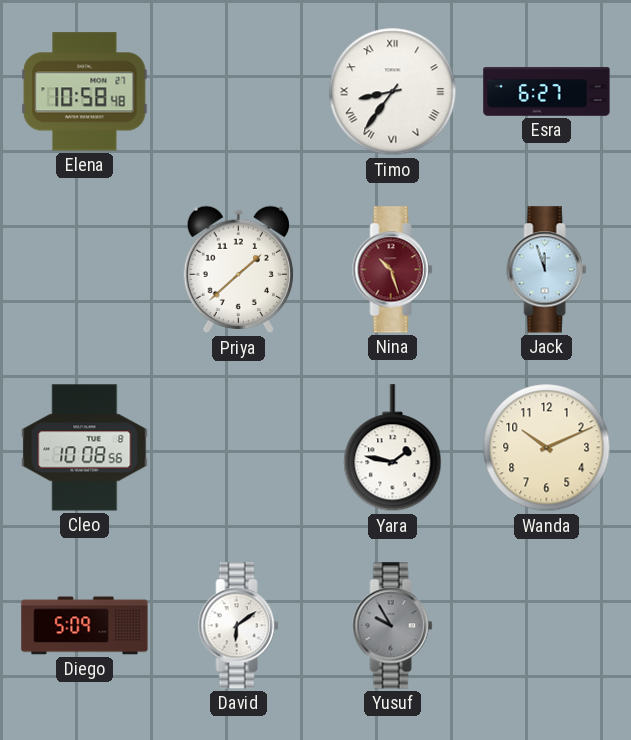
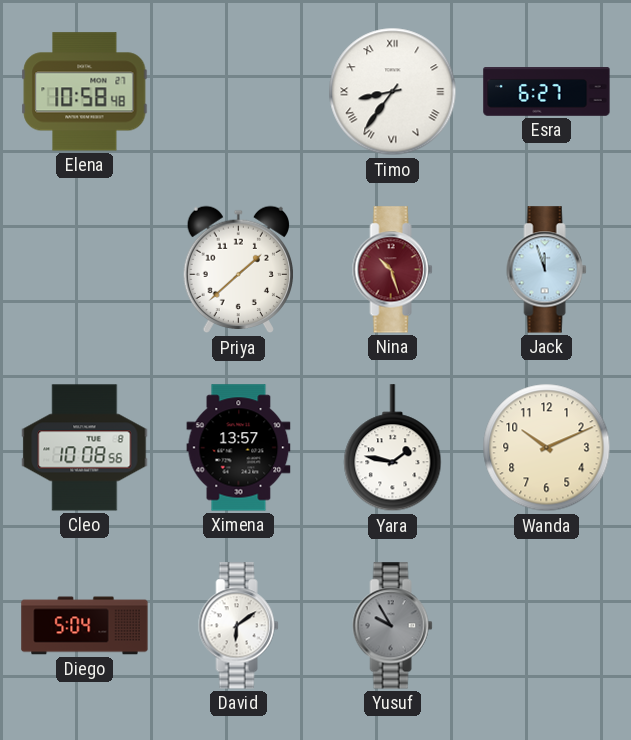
Ximena: none -> 13:57 (239, 448)
Diego: 5:09 -> 5:04 (85, 626)
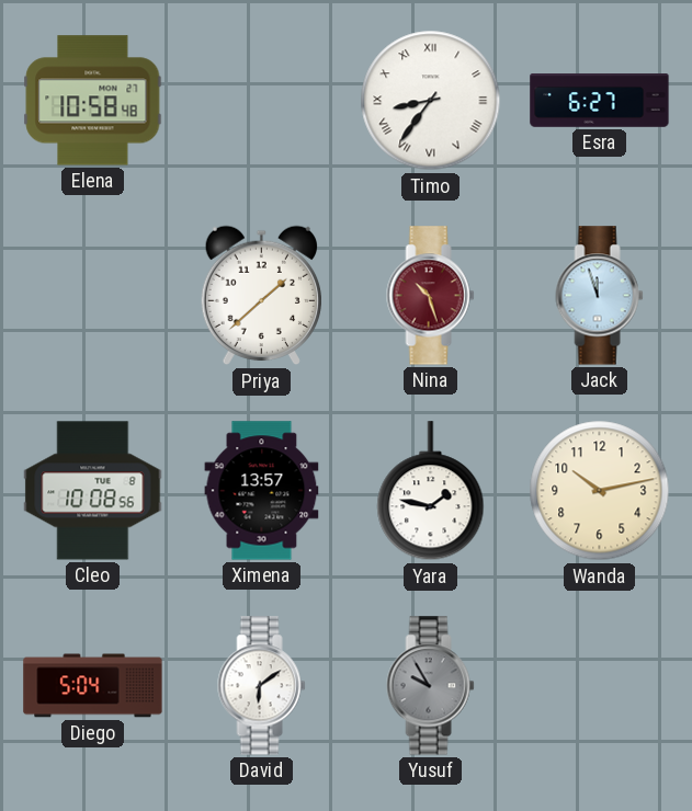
Wanda: 10:11 -> 10:13 (600, 491)
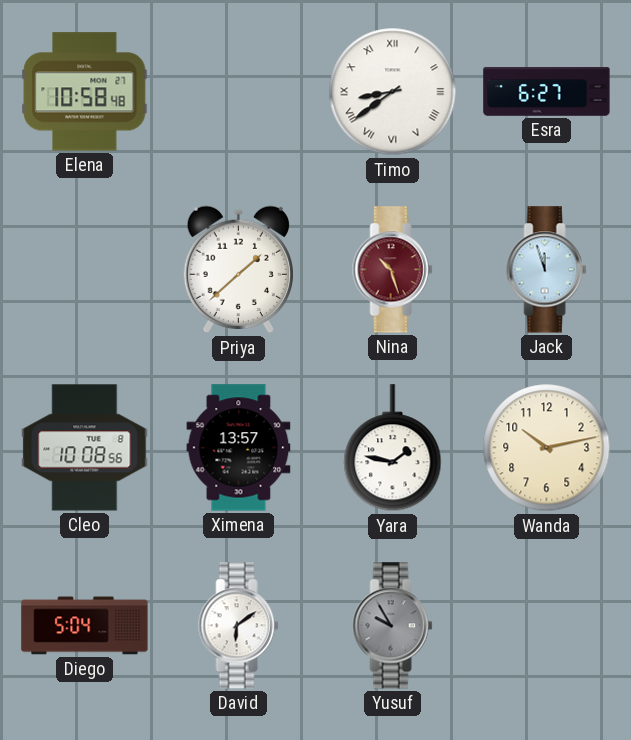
Timo: 8:36 -> 8:39 (393, 92)
